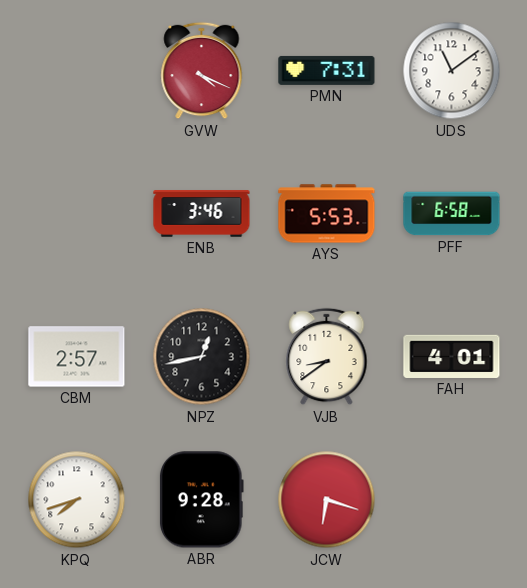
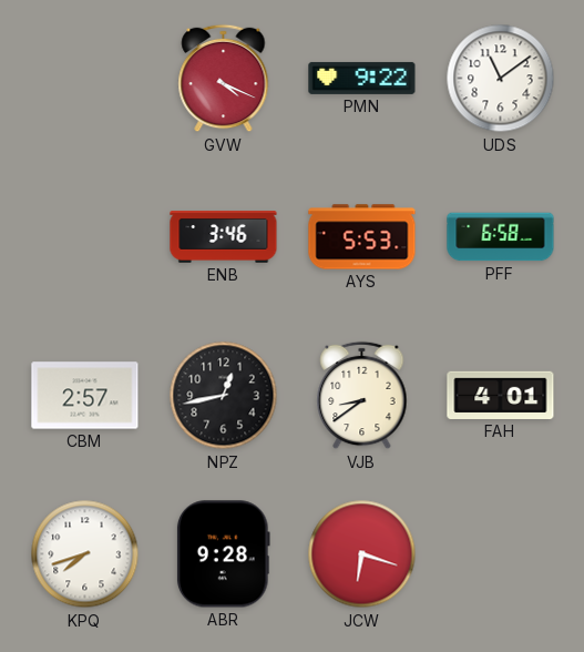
PMN: 7:31 -> 9:22 (362, 78)
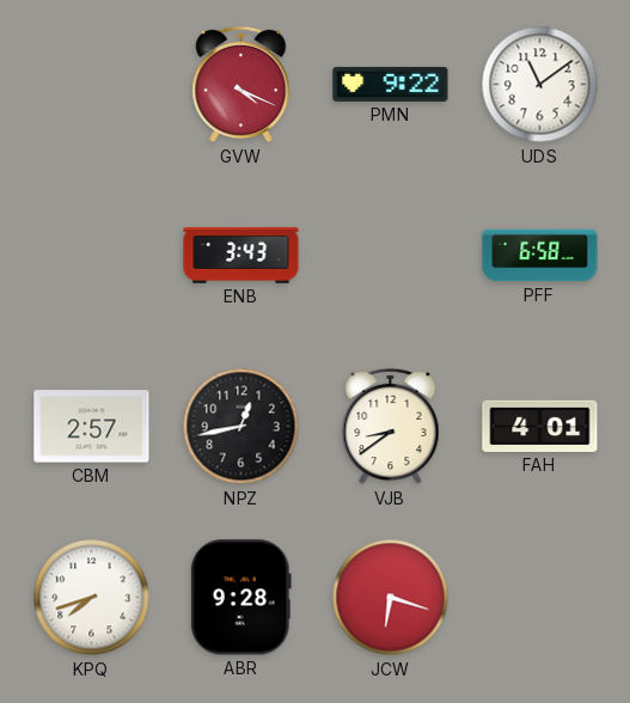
ENB: 3:46 -> 3:43 (241, 256)
AYS: 5:53 -> none (362, 237)
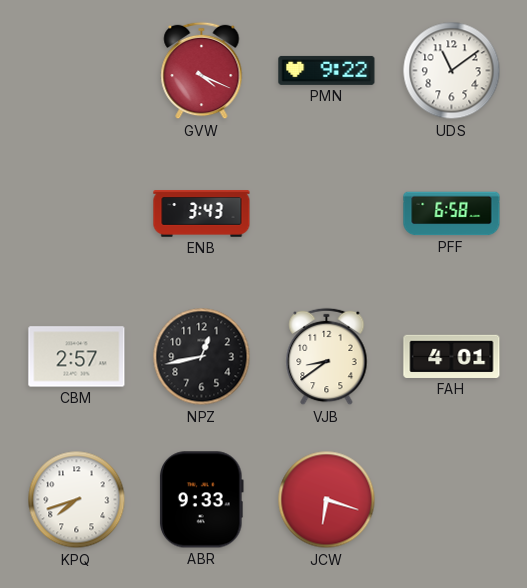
ABR: 9:28 -> 9:33 (201, 500)
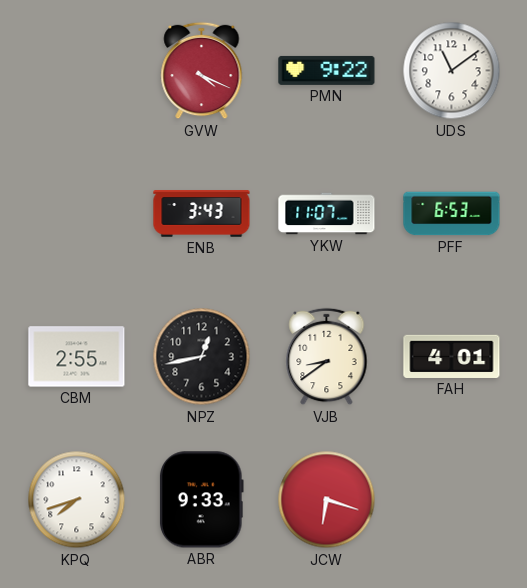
YKW: none -> 11:07 (327, 214)
PFF: 6:58 -> 6:53 (452, 214)
CBM: 2:57 -> 2:55 (77, 357)
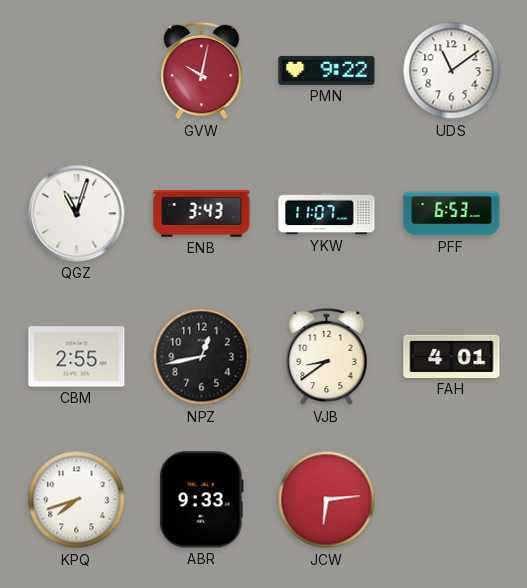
GVW: 4:19 -> 10:02 (202, 71)
QGZ: none -> 11:03 (77, 214)
JCW: 6:18 -> 6:14 (327, 500)
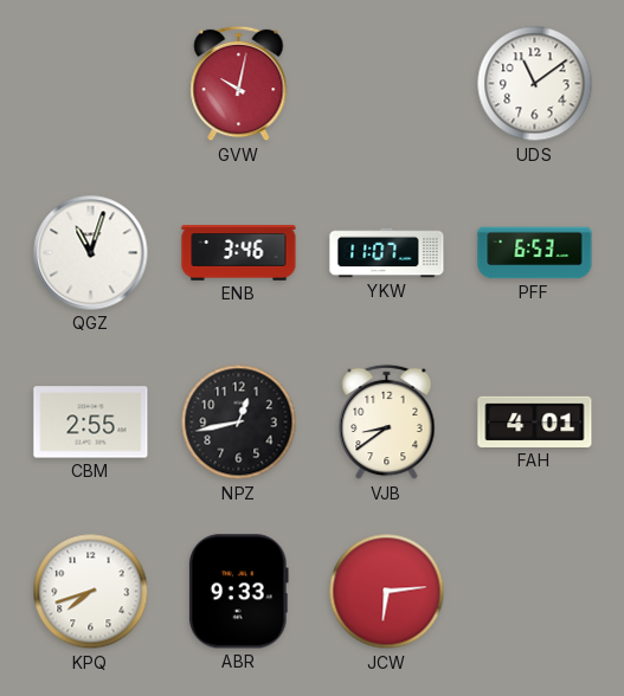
PMN: 9:22 -> none (327, 70)
ENB: 3:43 -> 3:46 (239, 253)
